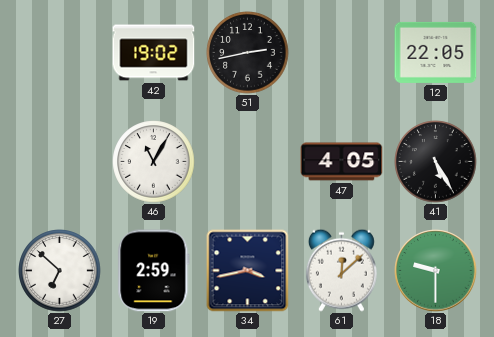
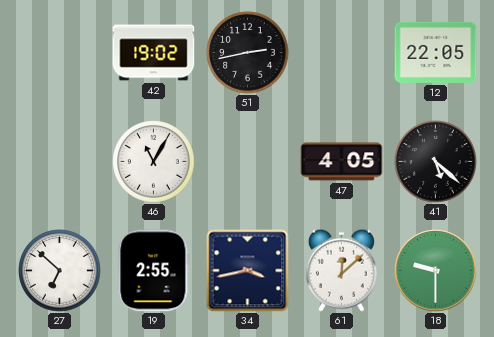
41: 5:25 -> 5:22 (436, 162)
19: 2:59 -> 2:55 (154, 271)
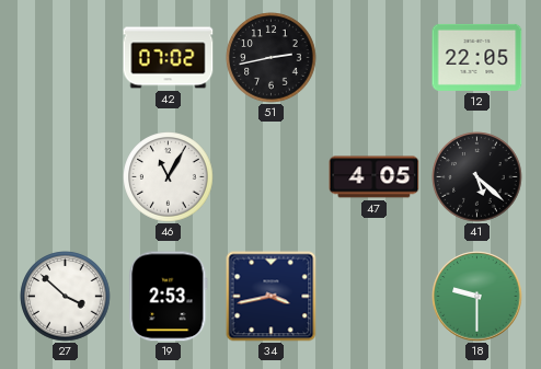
42: 19:02 -> 07:02 (169, 58)
27: 6:52 -> 3:52 (66, 297)
19: 2:55 -> 2:53 (169, 297)
61: 12:08 -> none (341, 270)
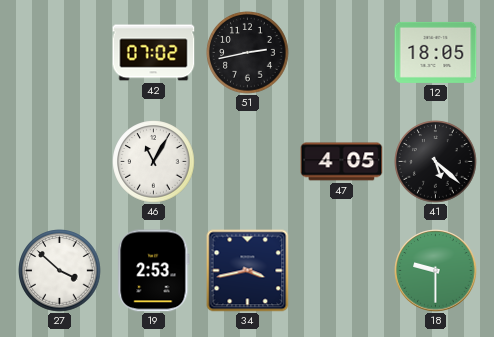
12: 22:05 -> 18:05 (436, 52)
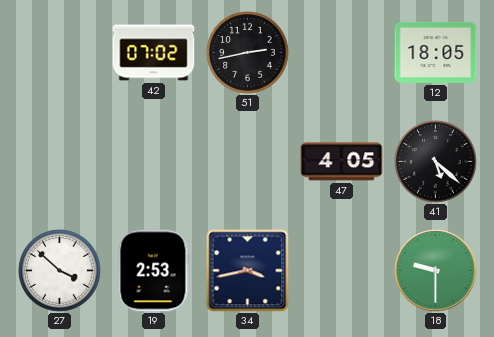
46: 11:05 -> none (154, 162)
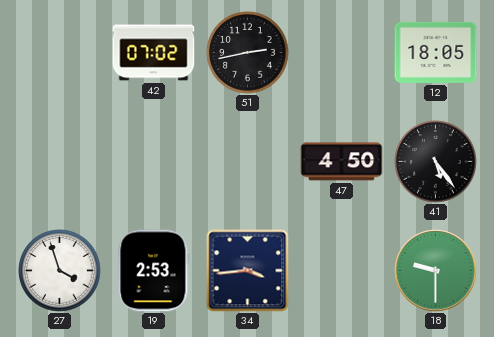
47: 4:05 -> 4:50 (342, 162)
41: 5:22 -> 5:24 (436, 162)
27: 3:52 -> 3:57 (60, 271)
34: 3:43 -> 3:44 (248, 271)
